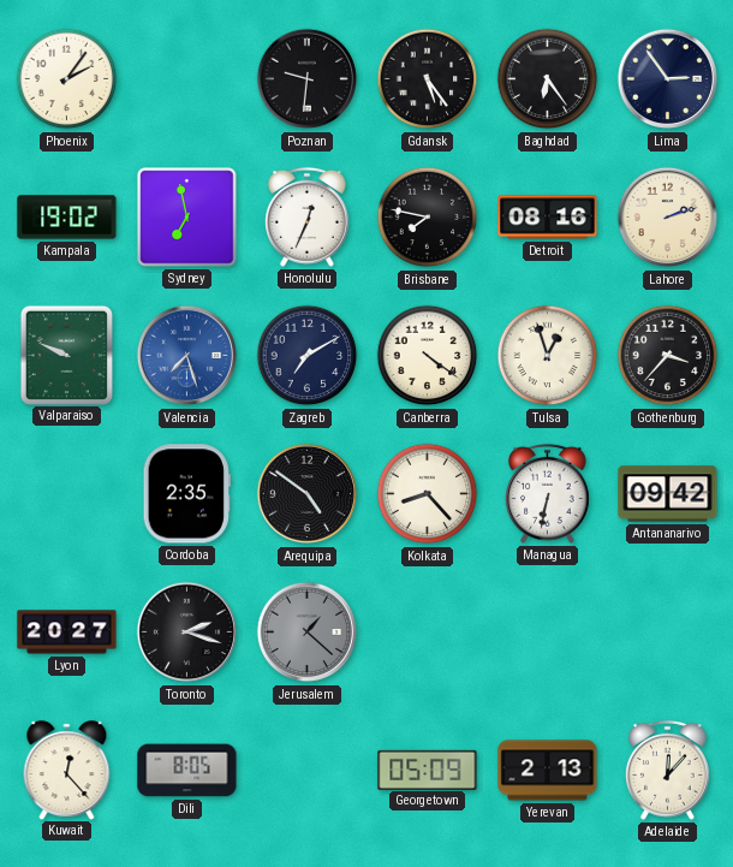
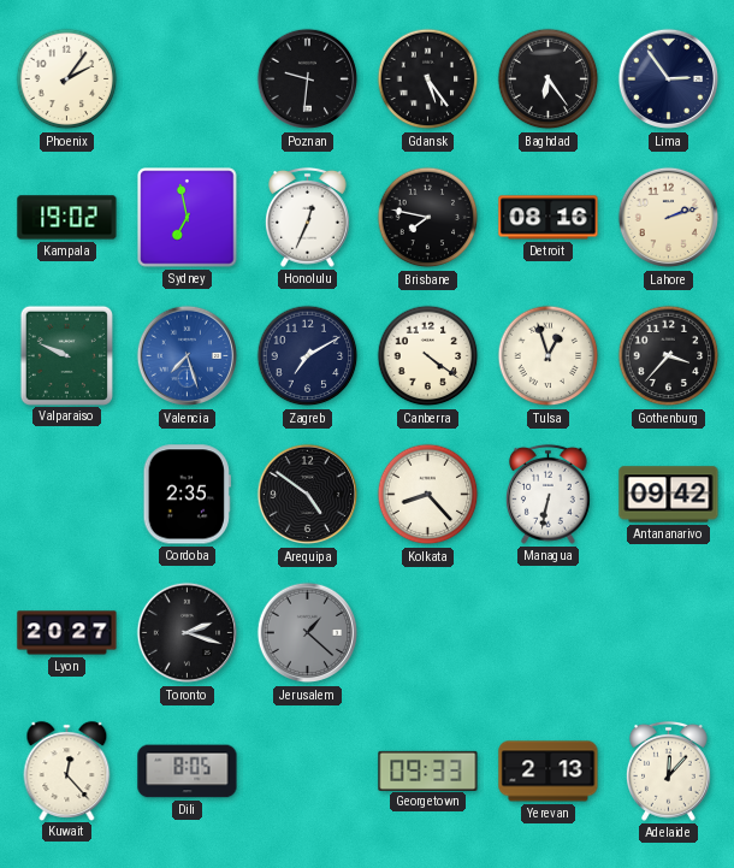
Georgetown: 05:09 -> 09:33 (428, 770)
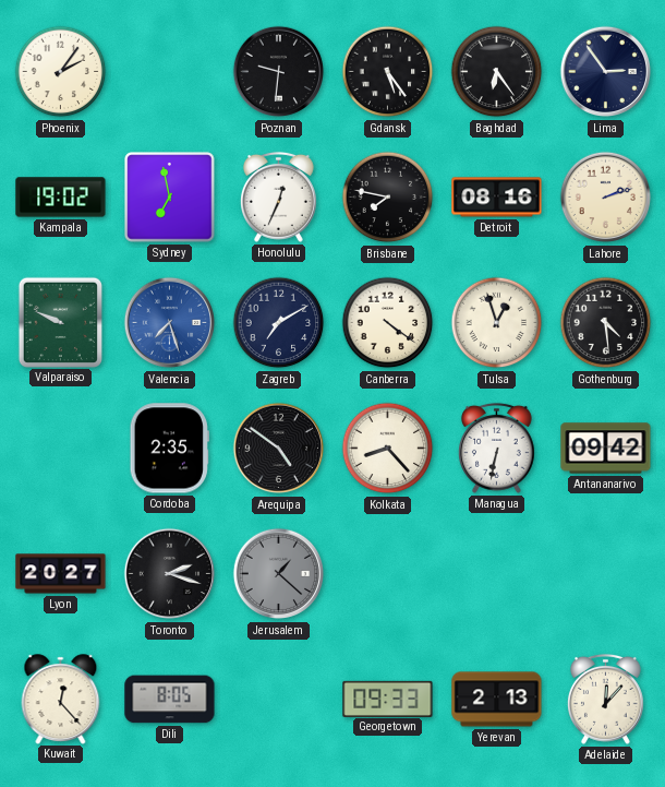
Gothenburg: 3:37 -> 4:29 (606, 323)
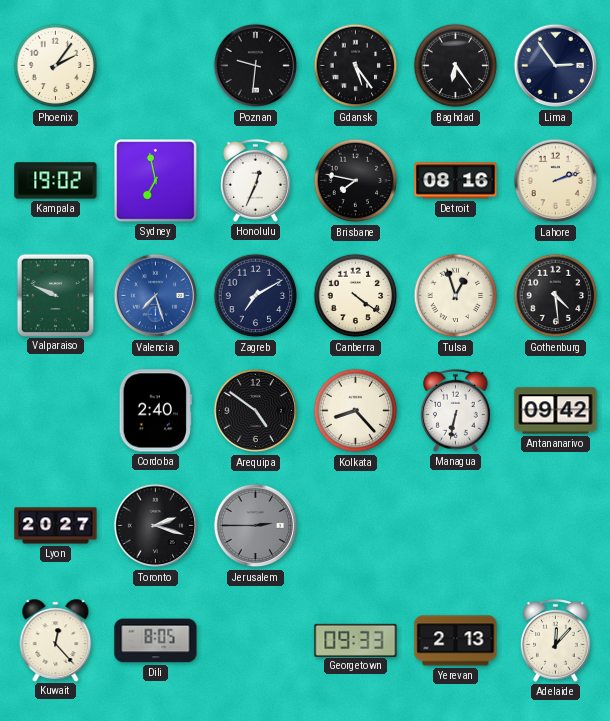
Cordoba: 2:35 -> 2:40 (155, 411)
Jerusalem: 1:22 -> 2:45 (256, 526)
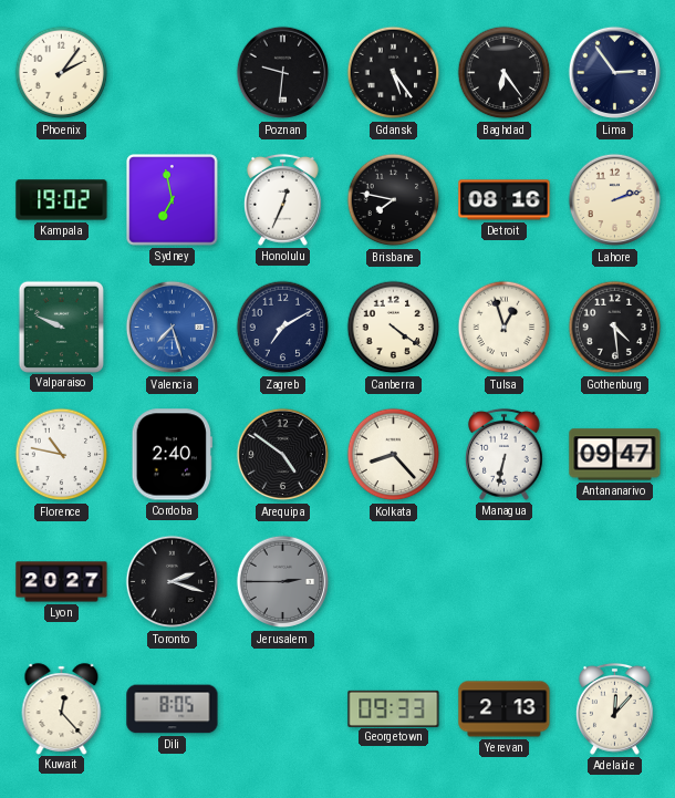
Florence: none -> 10:47 (62, 455)
Antananarivo: 09:42 -> 09:47 (615, 455)
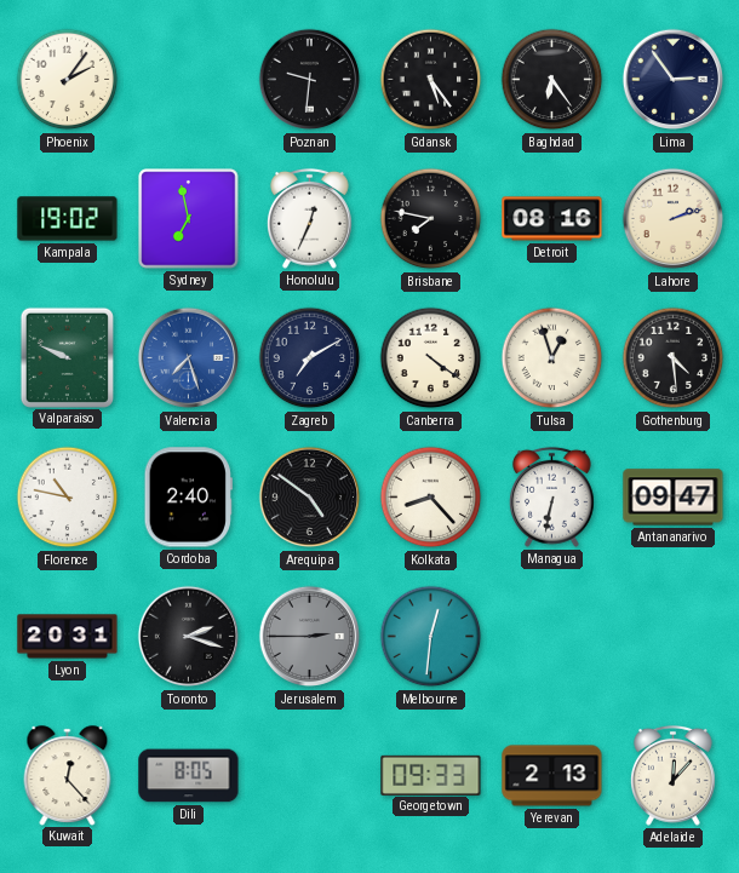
Lyon: 20:27 -> 20:31 (68, 637)
Melbourne: none -> 12:31 (431, 637)
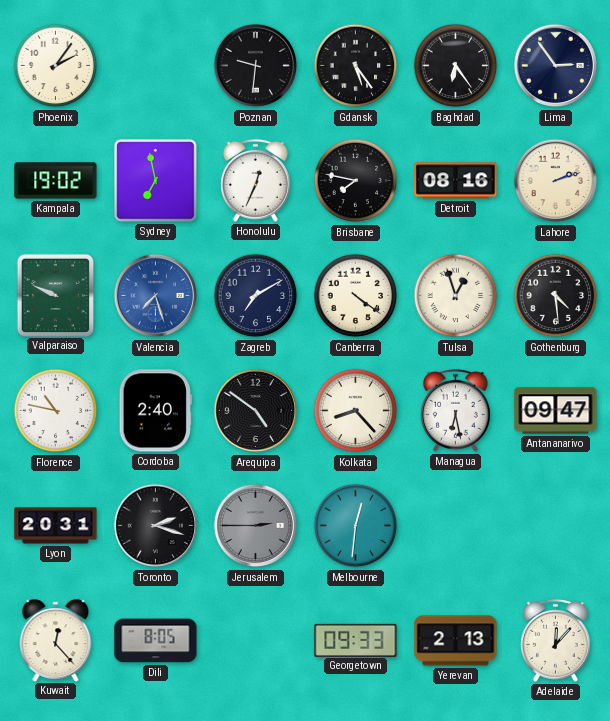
Managua: 6:32 -> 6:28 (455, 410)
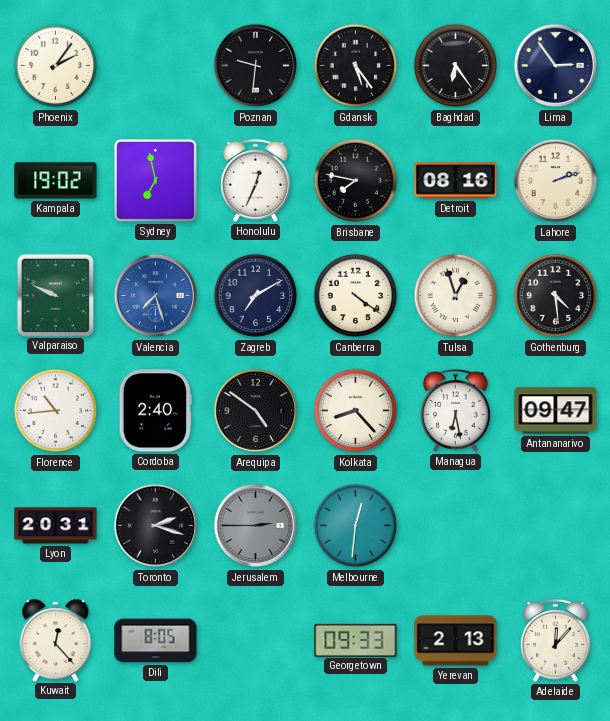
Florence: 10:47 -> 10:44 (56, 411)
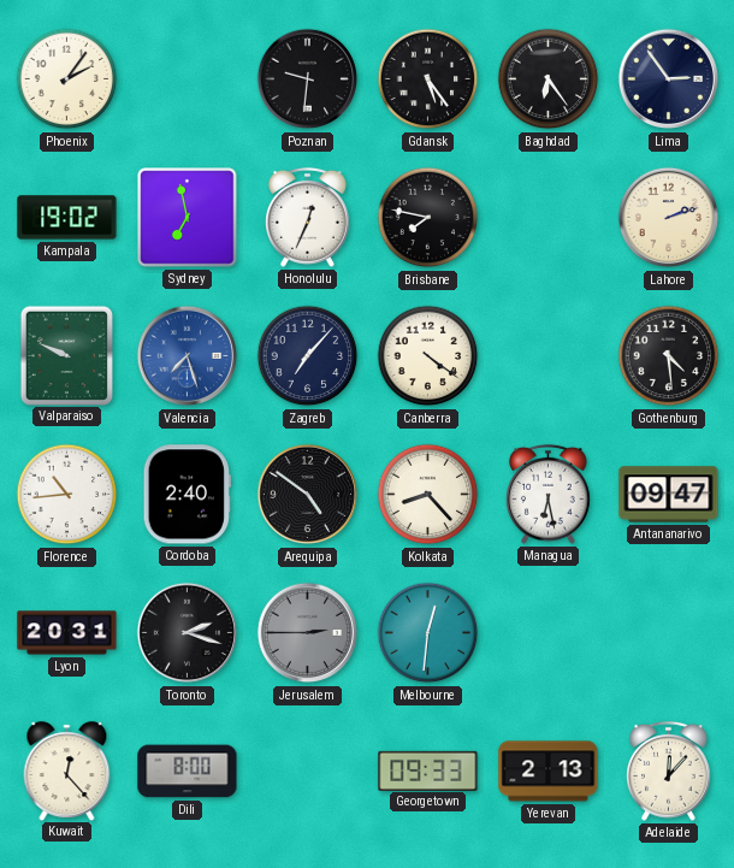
Detroit: 08:16 -> none (456, 181)
Zagreb: 7:10 -> 7:07 (308, 356)
Tulsa: 12:57 -> none (456, 296)
Dili: 8:05 -> 8:00 (188, 772)
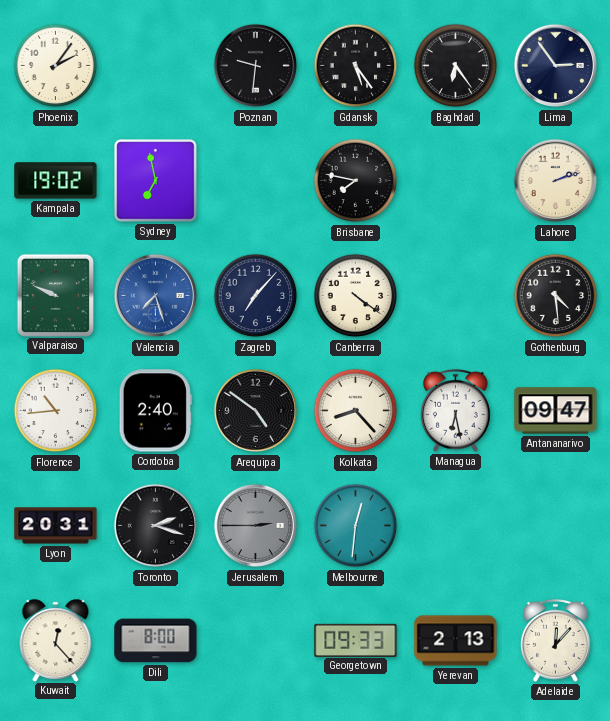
Honolulu: 12:34 -> none (307, 217)
